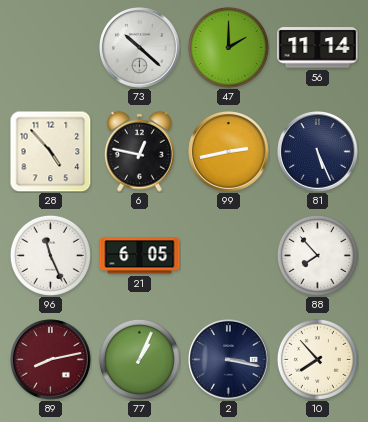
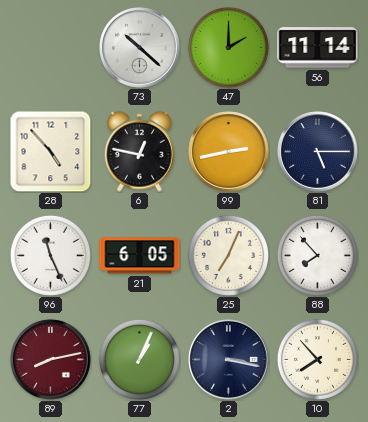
81: 5:26 -> 5:15 (318, 152)
25: none -> 7:04 (228, 255)
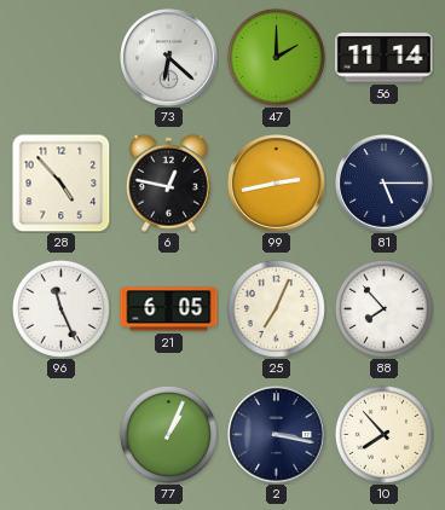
73: 10:22 -> 6:22 (169, 58)
89: 8:13 -> none (51, 360)
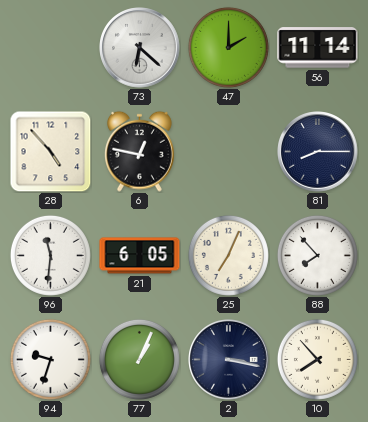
99: 2:43 -> none (277, 184)
81: 5:15 -> 8:15 (318, 152)
96: 11:26 -> 11:31 (50, 255)
94: none -> 9:33 (50, 359)
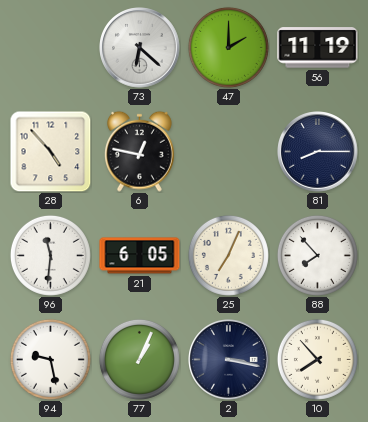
56: 11:14 -> 11:19 (318, 48)
94: 9:33 -> 9:28 (50, 359)
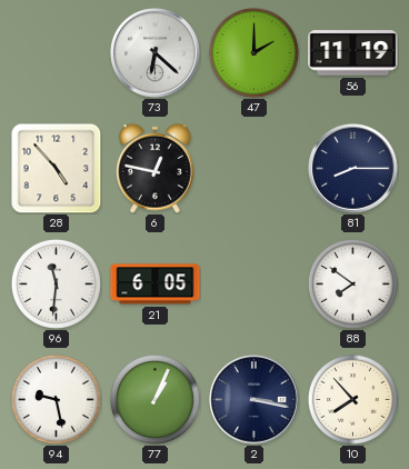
25: 7:04 -> none (228, 255)
88: 7:53 -> 7:51 (352, 283)
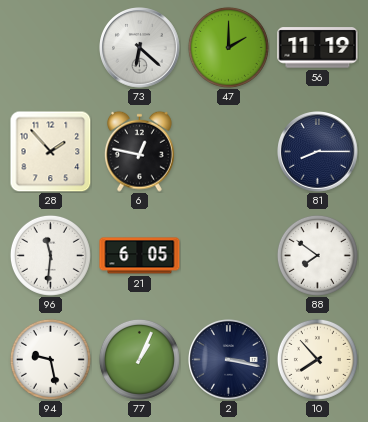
28: 4:53 -> 1:53 (50, 151)
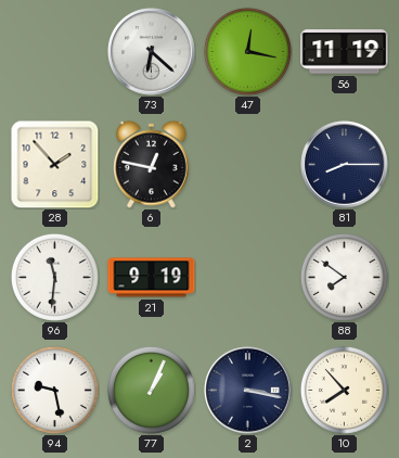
47: 2:00 -> 12:17 (247, 51)
21: 6:05 -> 9:19 (152, 278)
